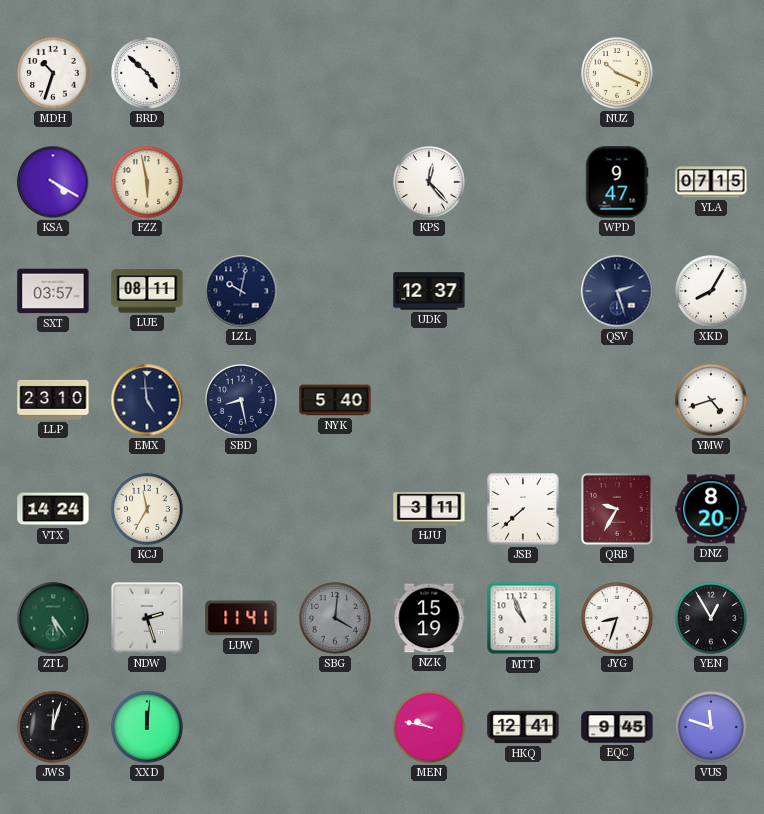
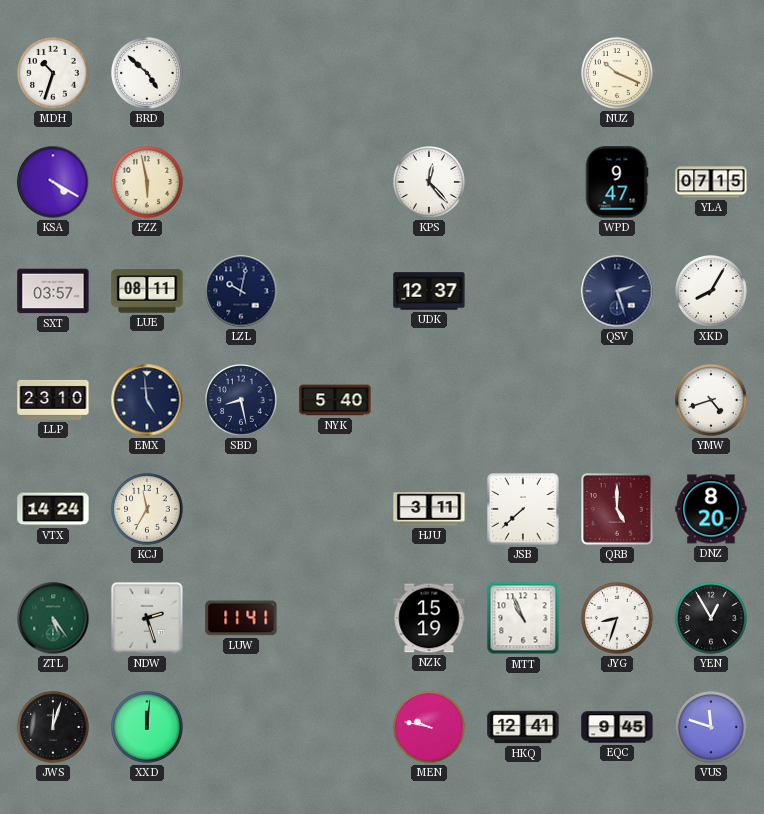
QRB: 9:35 -> 5:00 (618, 510)
SBG: 4:01 -> none (336, 619)
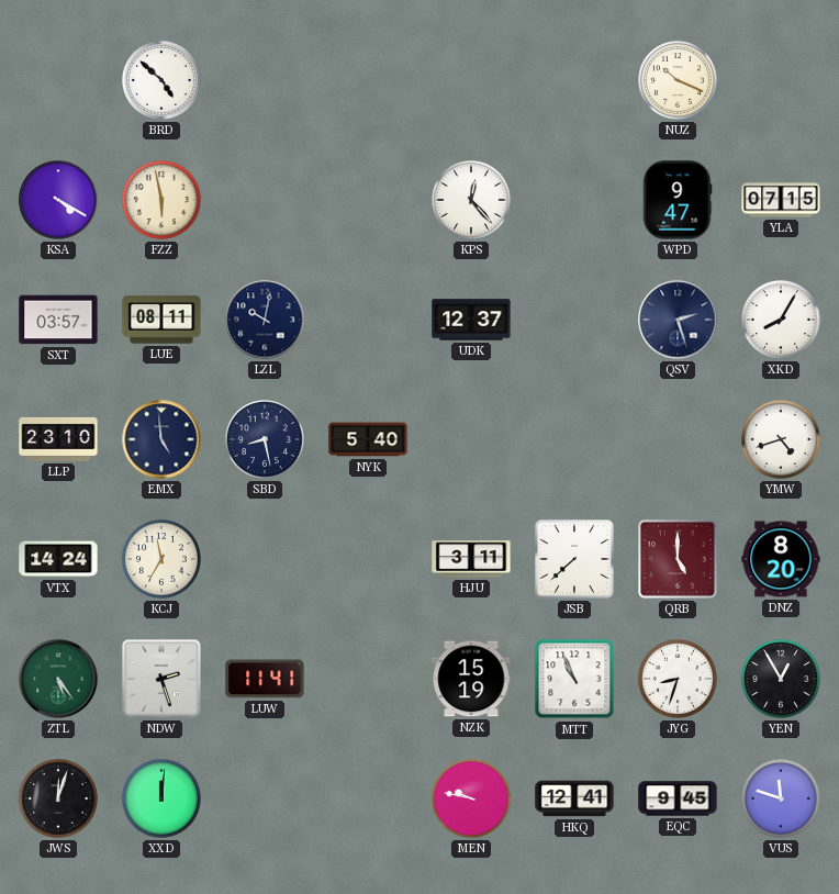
MDH: 10:33 -> none (54, 74)
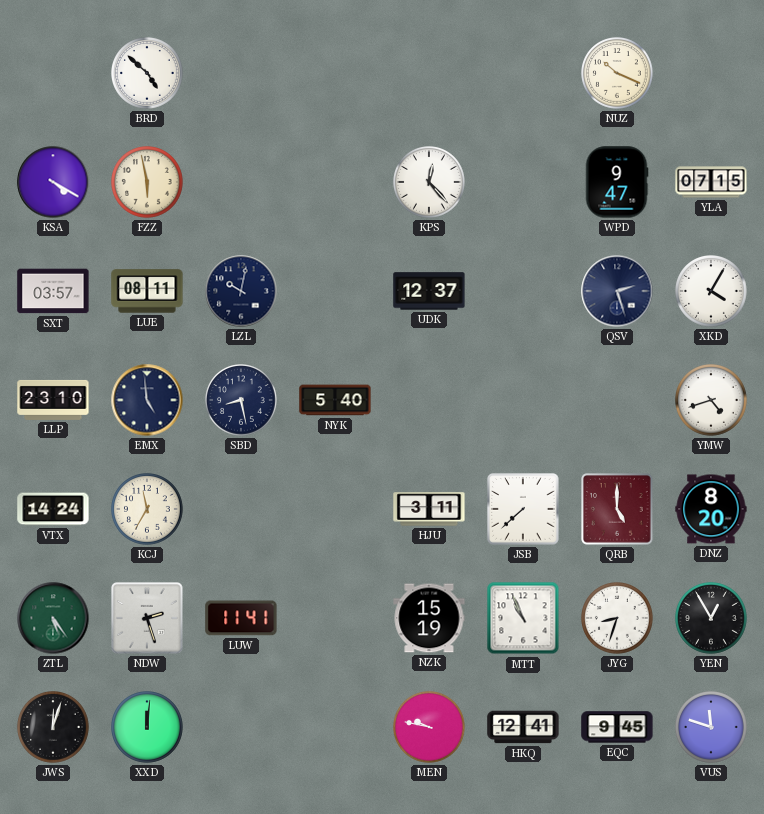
XKD: 8:05 -> 4:05 (712, 292)
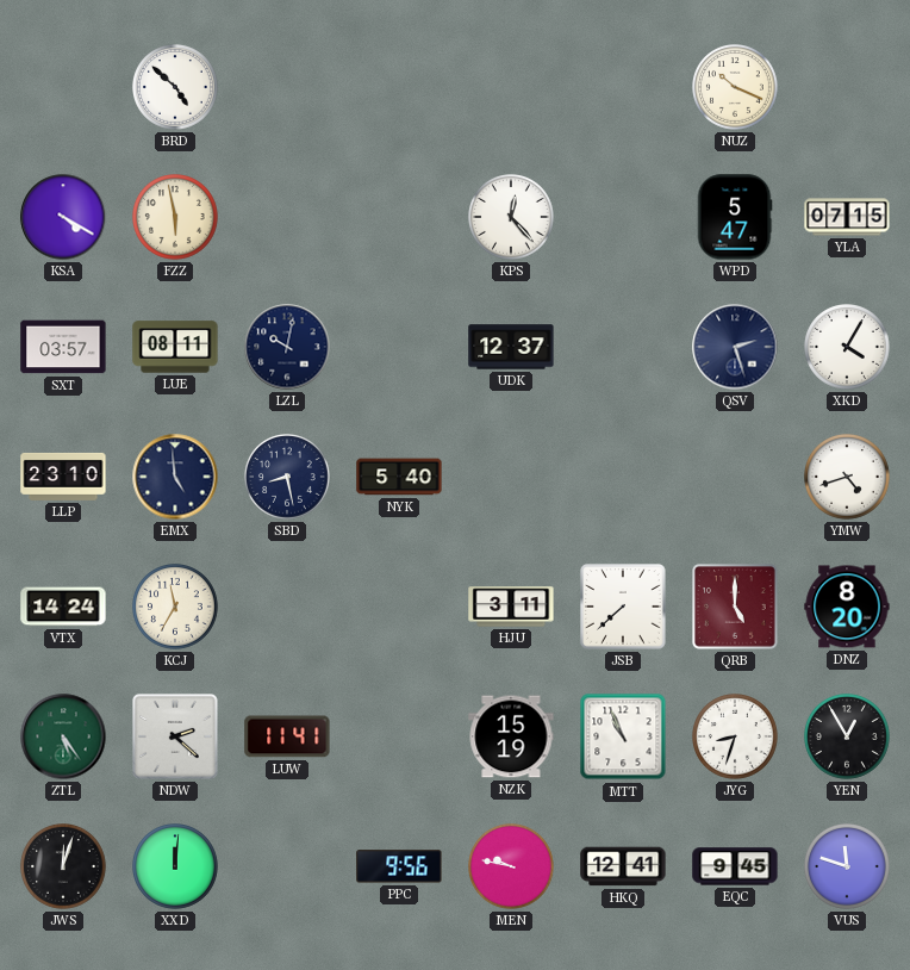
WPD: 9:47 -> 5:47 (735, 217)
NDW: 2:27 -> 2:22 (176, 738)
PPC: none -> 9:56 (399, 866)
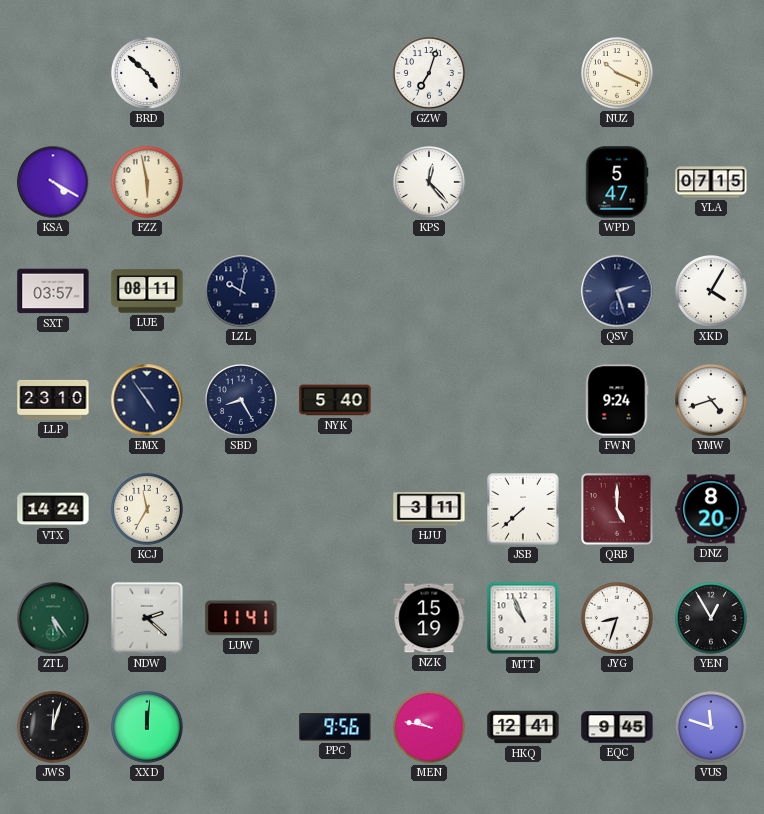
GZW: none -> 7:03 (430, 74)
UDK: 12:37 -> none (511, 347)
EMX: 4:59 -> 4:54 (147, 400)
SBD: 8:28 -> 8:25 (242, 401)
FWN: none -> 9:24 (617, 400)
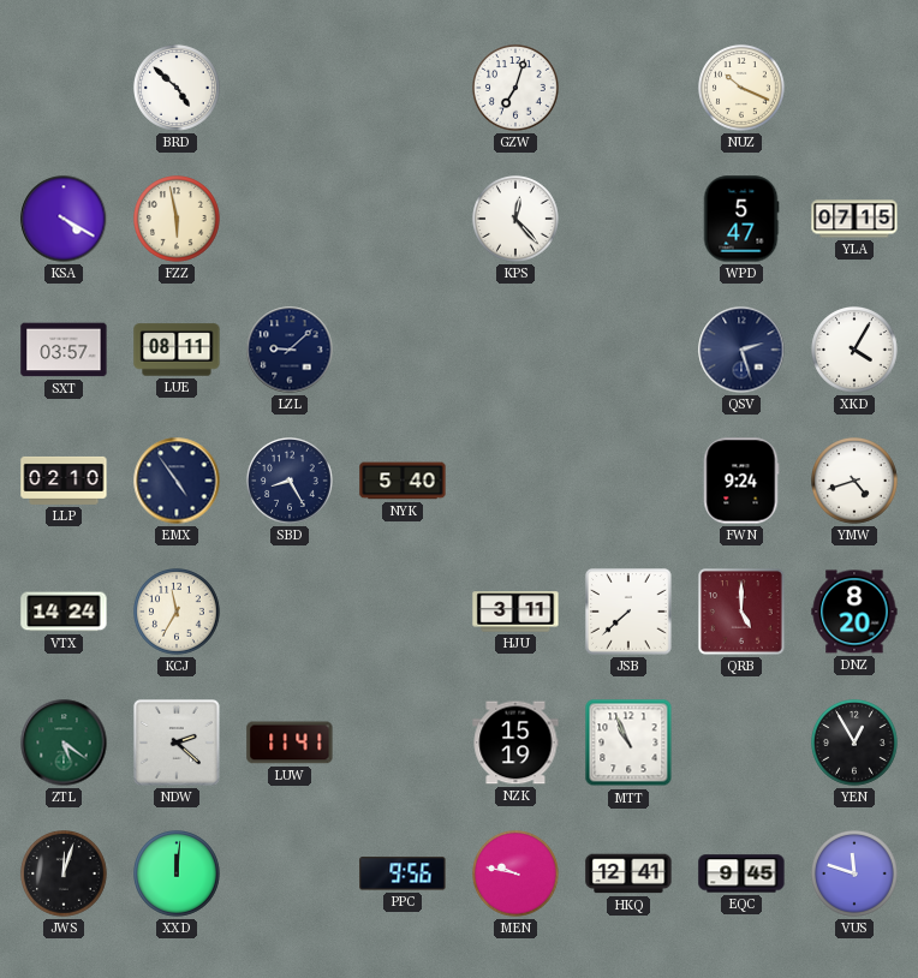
LZL: 10:02 -> 9:08 (290, 350)
LLP: 23:10 -> 02:10 (64, 481)
ZTL: 5:24 -> 5:21 (64, 743)
JYG: 8:33 -> none (618, 619)
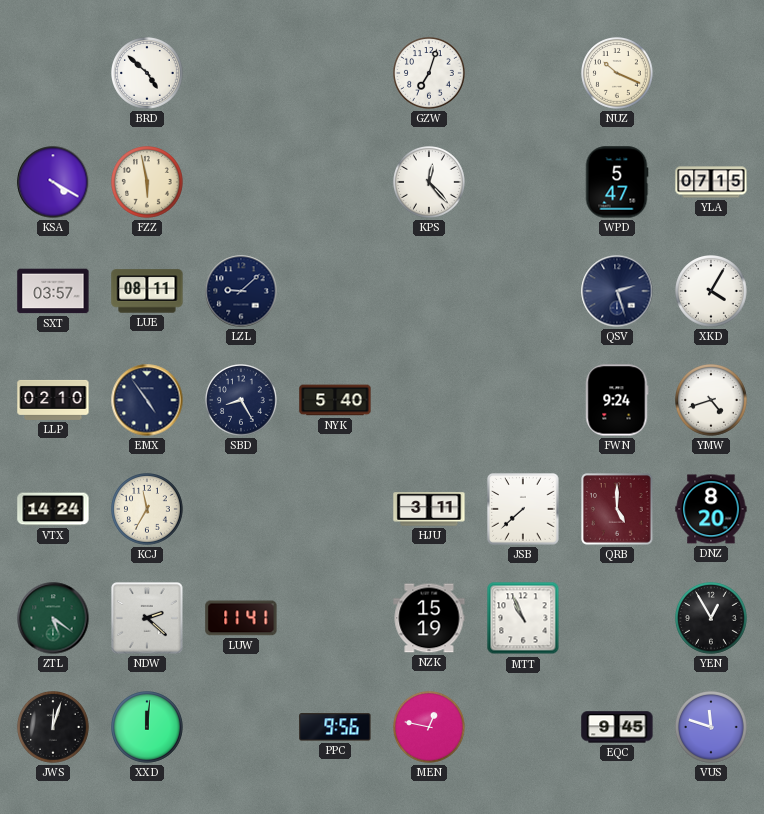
MEN: 9:47 -> 12:47 (430, 728)
HKQ: 12:41 -> none (628, 873)
